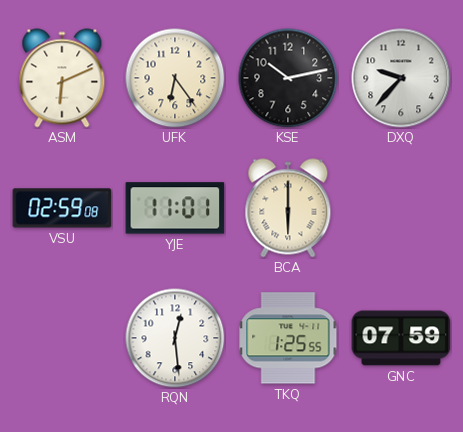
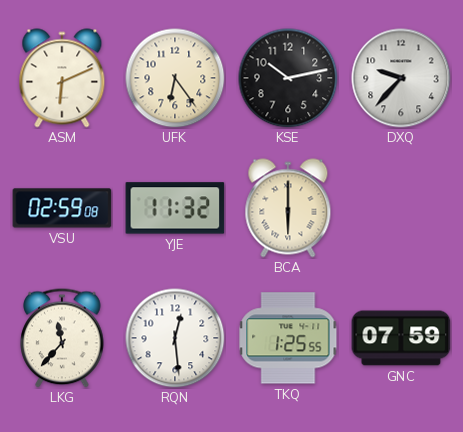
YJE: 11:01 -> 11:32 (175, 208)
LKG: none -> 11:37 (62, 338)
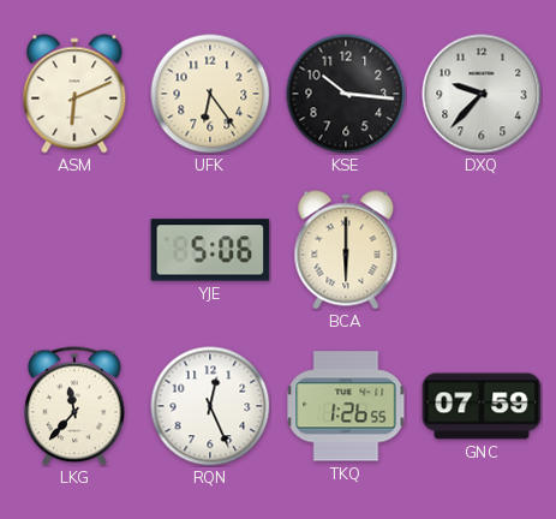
KSE: 10:13 -> 10:16 (346, 94)
VSU: 02:59 -> none (62, 208)
YJE: 11:32 -> 5:06 (210, 250)
RQN: 12:29 -> 12:26 (210, 406)
TKQ: 1:25 -> 1:26 (346, 406)
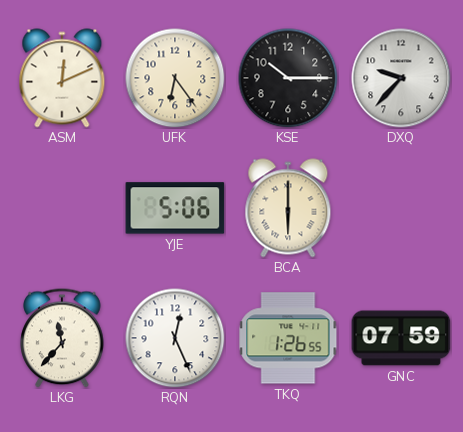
ASM: 6:11 -> 12:11 (62, 78)
KSE: 10:16 -> 10:15 (288, 78)
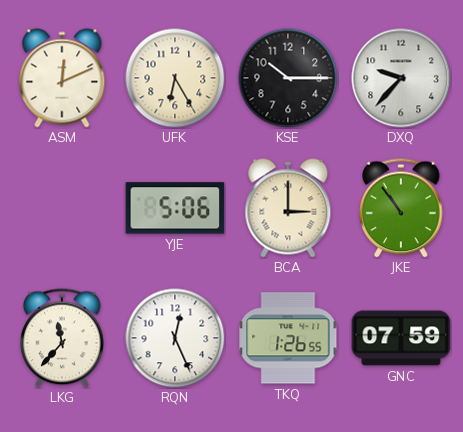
UFK: 6:24 -> 6:25 (175, 78)
BCA: 6:00 -> 3:00 (288, 208)
JKE: none -> 10:54 (401, 208)
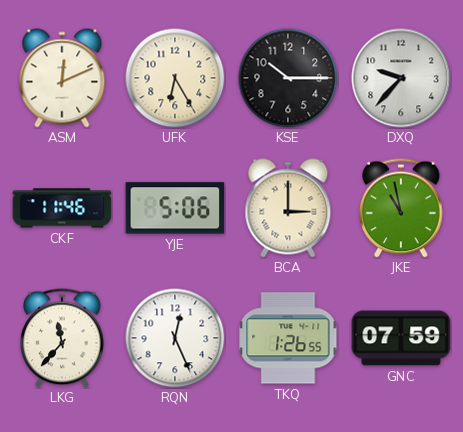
CKF: none -> 11:46 (62, 208)
JKE: 10:54 -> 10:58 (401, 208)
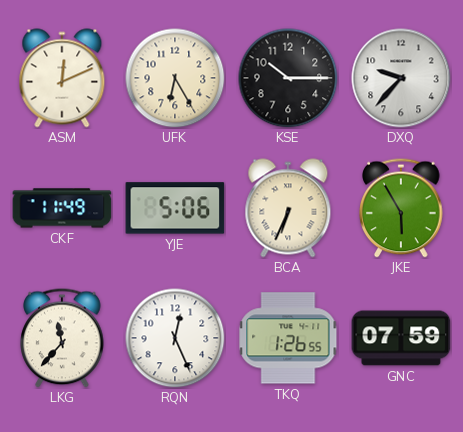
CKF: 11:46 -> 11:49 (62, 208)
BCA: 3:00 -> 6:34 (288, 208)
JKE: 10:58 -> 5:55 (401, 208)
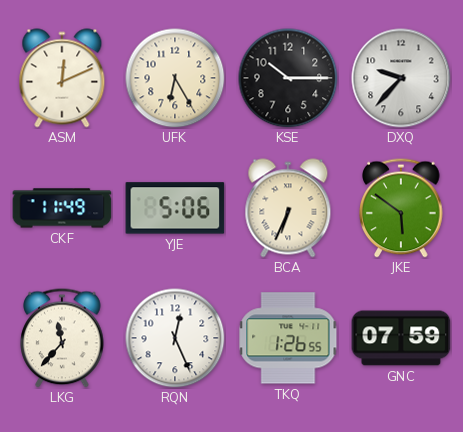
JKE: 5:55 -> 5:51 (401, 208)
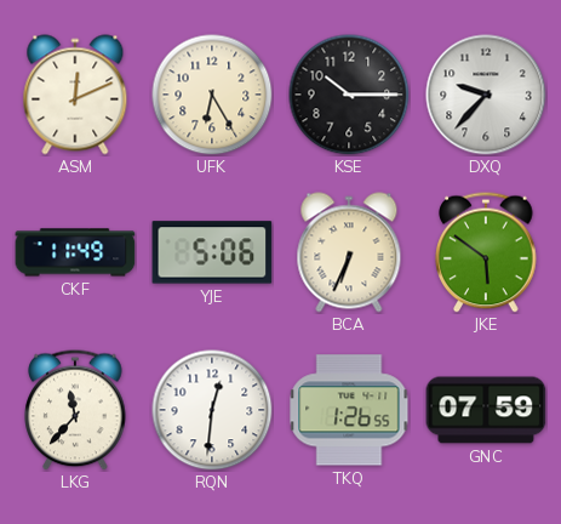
RQN: 12:26 -> 12:31 (212, 410)
